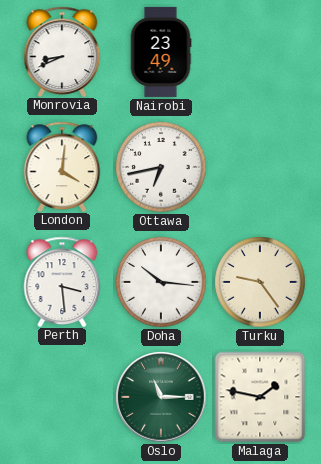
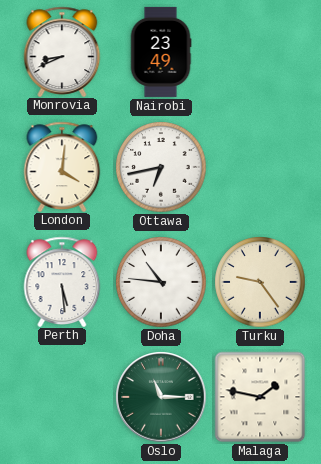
Perth: 3:29 -> 5:29 (62, 281)
Doha: 10:16 -> 10:46 (161, 282)
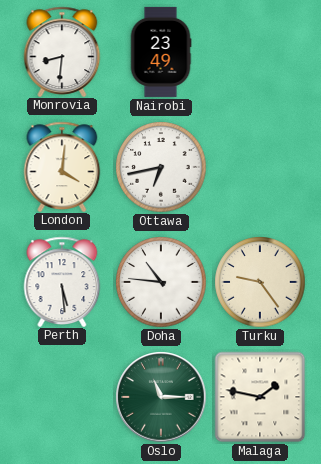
Monrovia: 8:41 -> 8:31 (62, 51)
